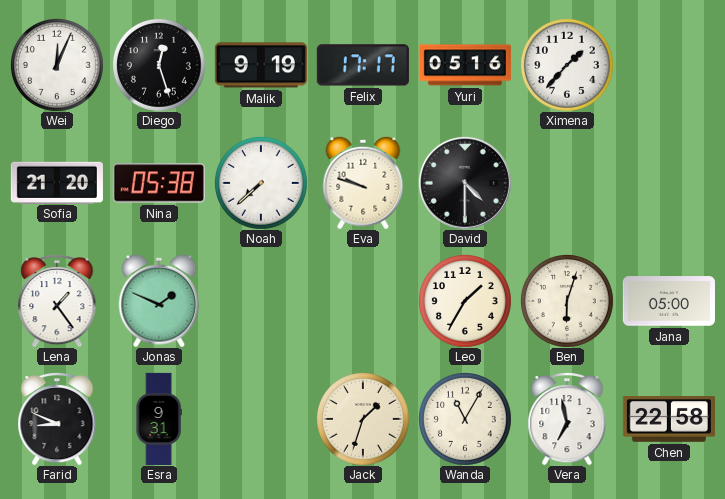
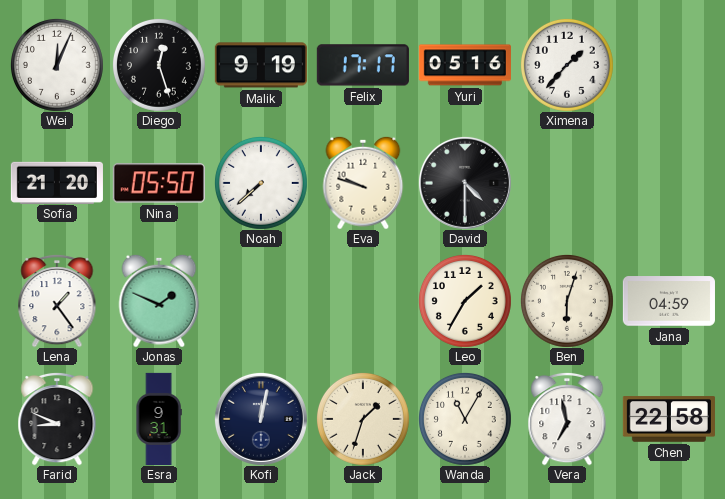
Nina: 05:38 -> 05:50 (159, 183)
Jana: 05:00 -> 04:59 (669, 301)
Kofi: none -> 12:02 (261, 419)
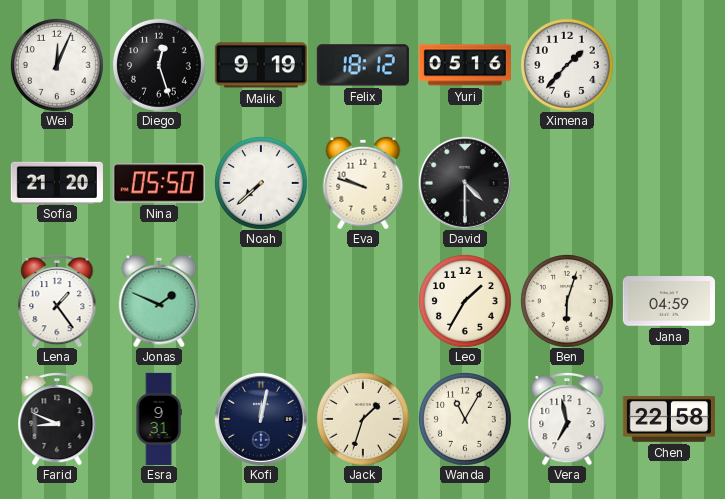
Felix: 17:17 -> 18:12 (363, 65)
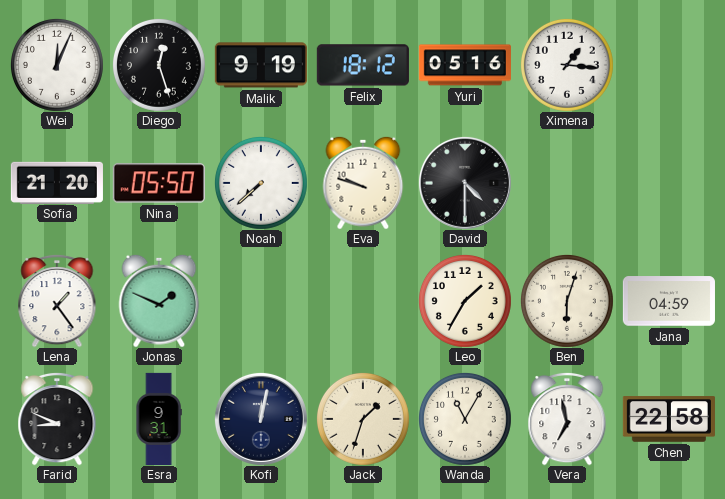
Ximena: 1:37 -> 1:16 (567, 65)
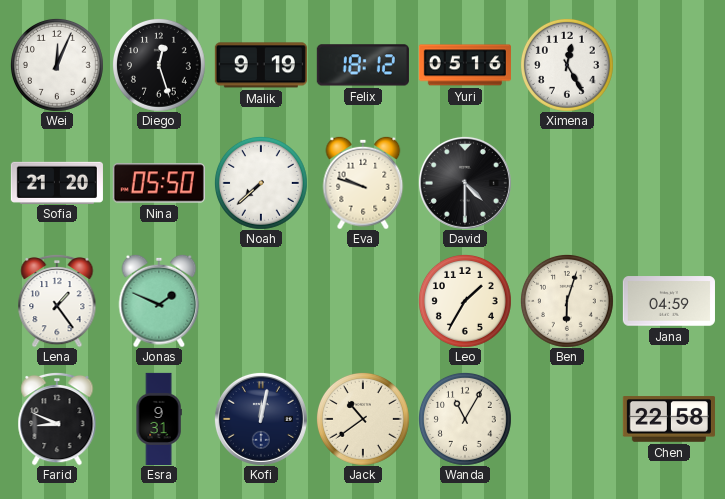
Ximena: 1:16 -> 12:25 (567, 65)
Jack: 1:33 -> 10:39 (363, 419)
Vera: 6:58 -> none (567, 419)
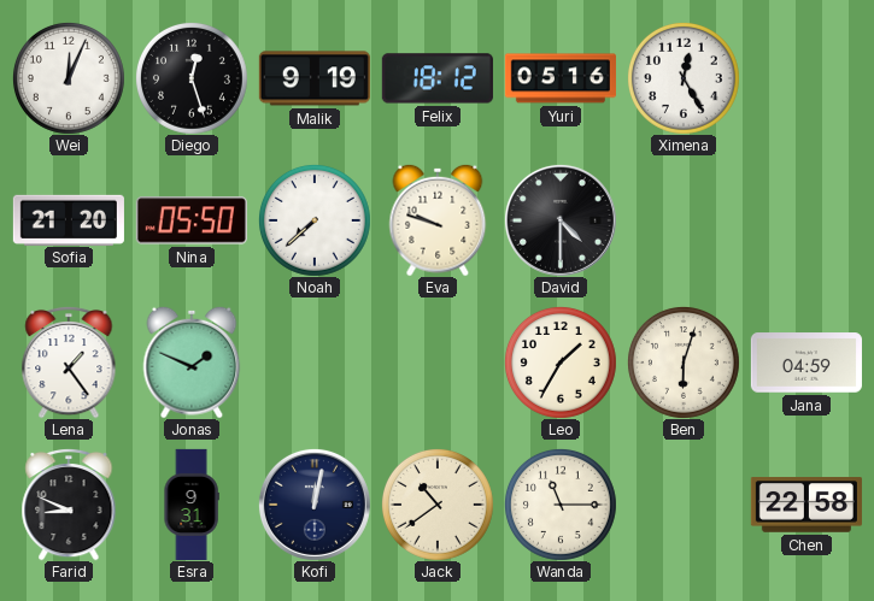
Wanda: 11:05 -> 11:15 (561, 505)
